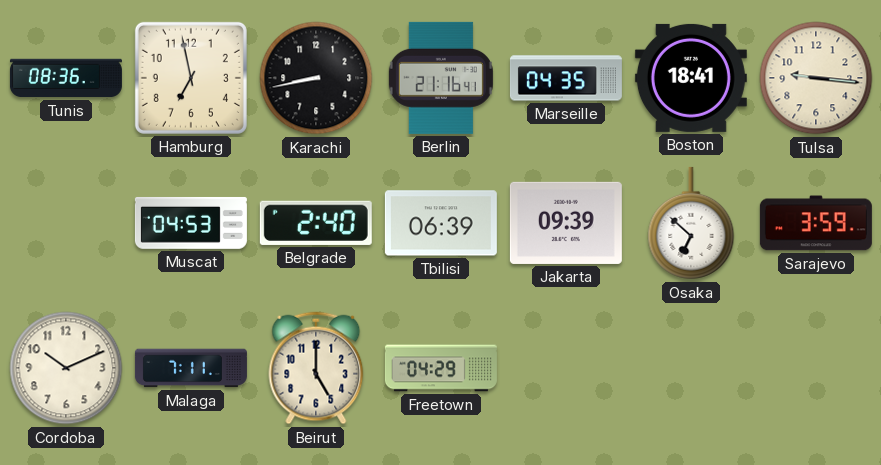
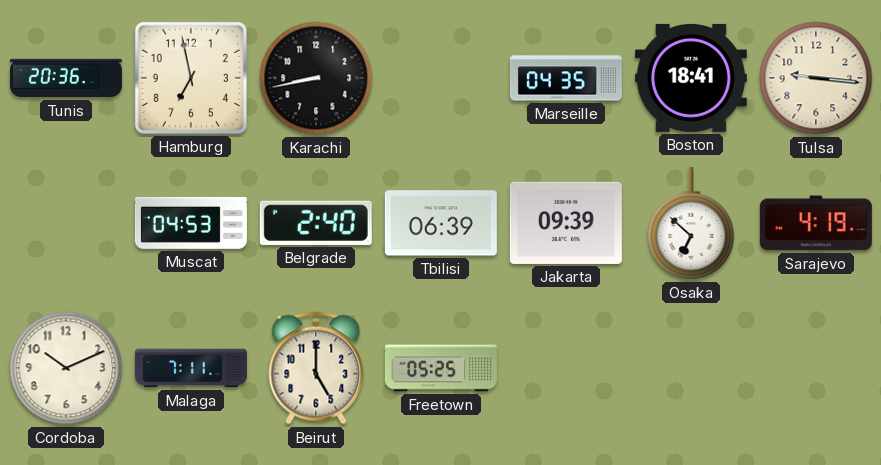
Tunis: 08:36 -> 20:36 (66, 78)
Berlin: 21:16 -> none (441, 78)
Sarajevo: 3:59 -> 4:19 (816, 223)
Freetown: 04:29 -> 05:25 (441, 368)
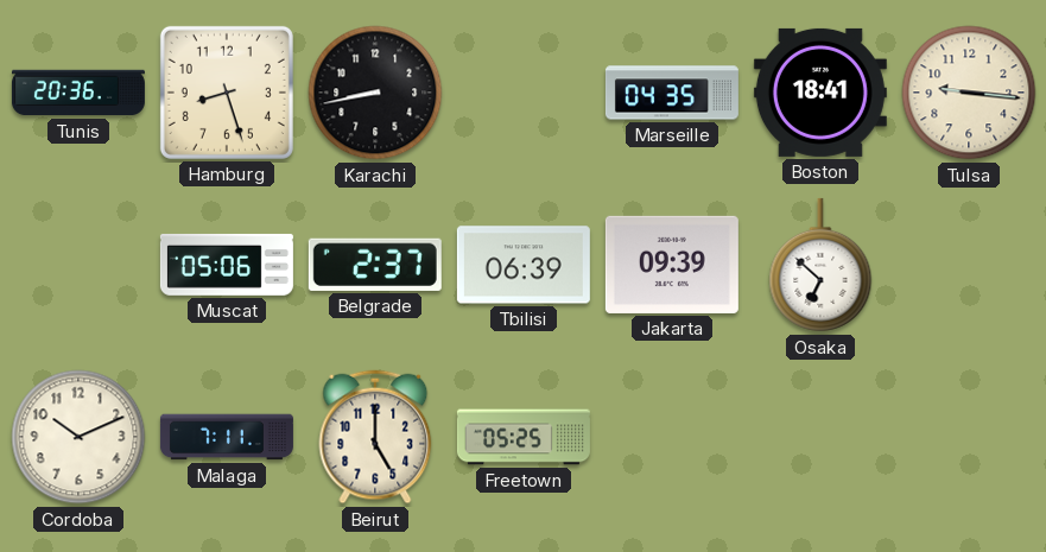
Hamburg: 6:58 -> 8:27 (227, 93)
Muscat: 04:53 -> 05:06 (227, 265)
Belgrade: 2:40 -> 2:37 (375, 265)
Sarajevo: 4:19 -> none (816, 223)
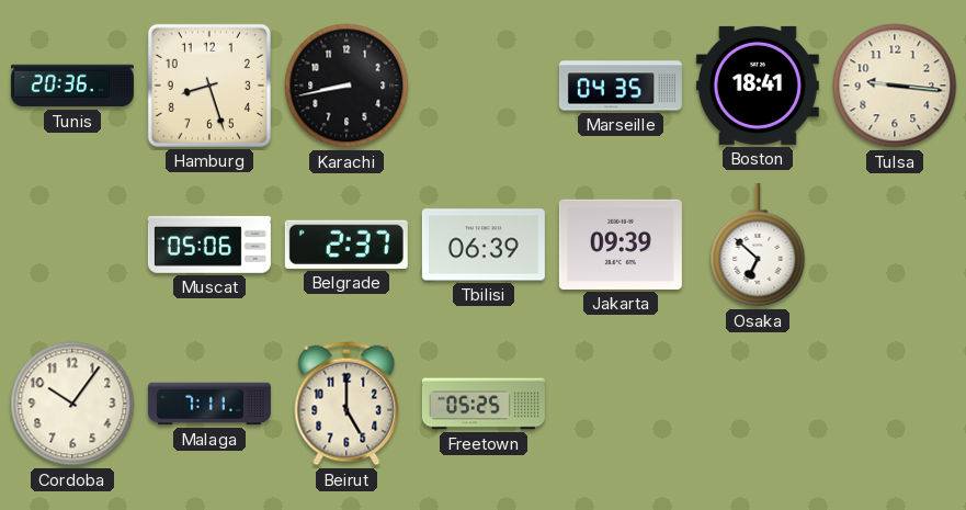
Cordoba: 10:11 -> 10:06 (72, 404)
